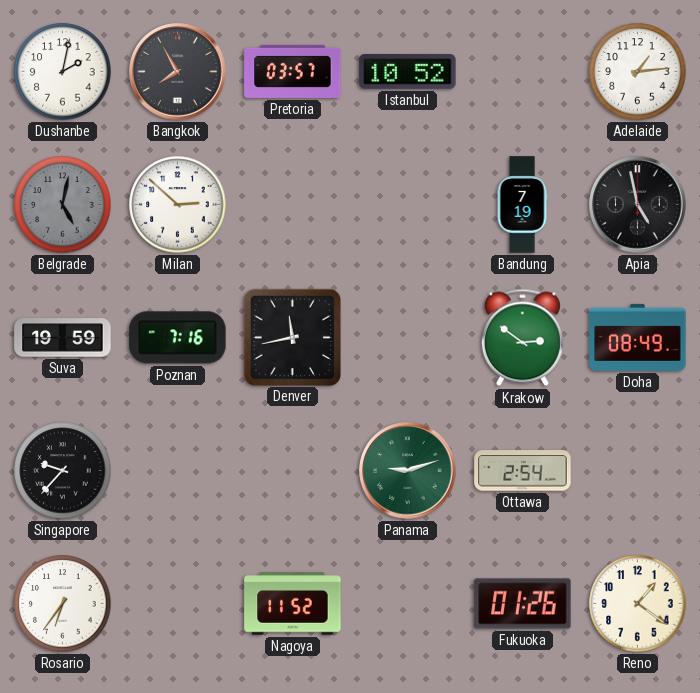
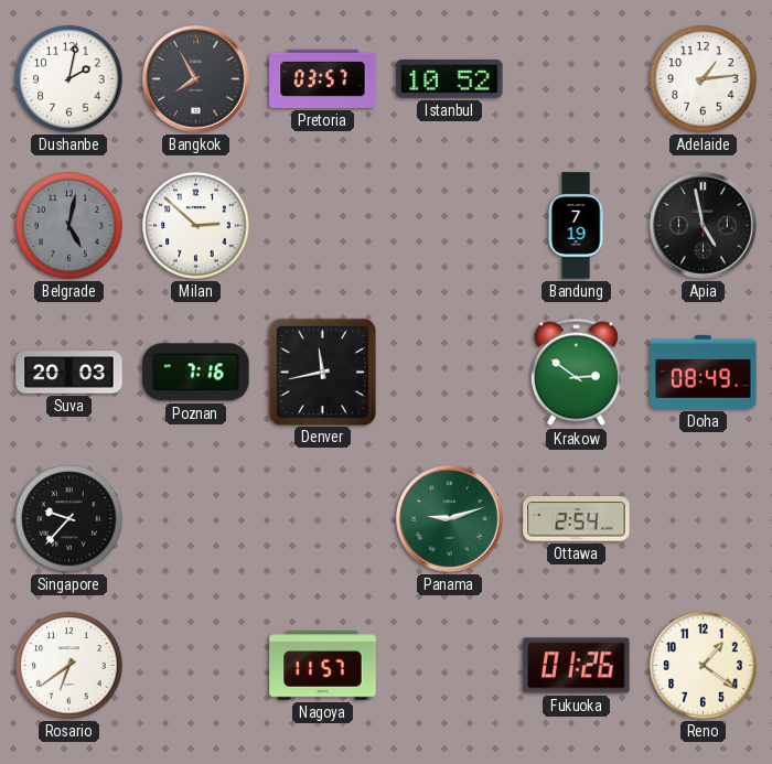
Suva: 19:59 -> 20:03 (69, 373)
Rosario: 6:36 -> 6:39 (69, 666)
Nagoya: 11:52 -> 11:57 (323, 666)
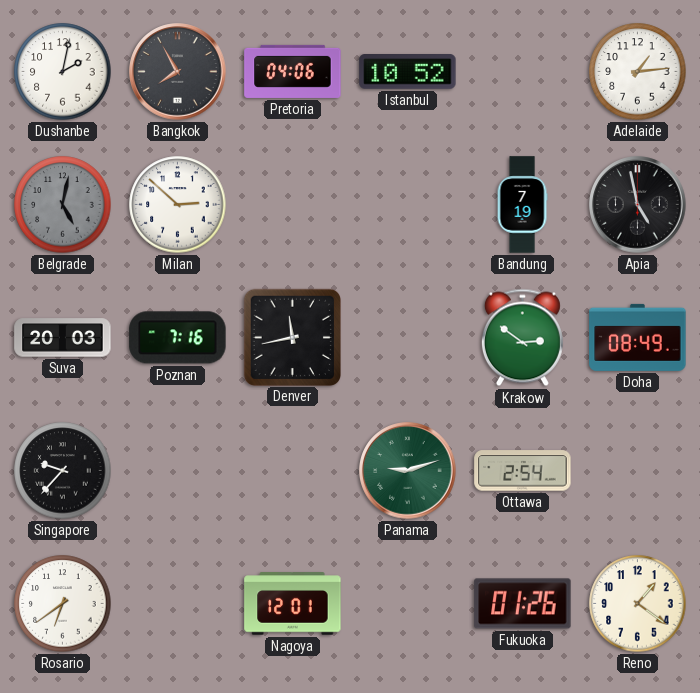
Pretoria: 03:57 -> 04:06 (293, 71)
Nagoya: 11:57 -> 12:01 (293, 604)
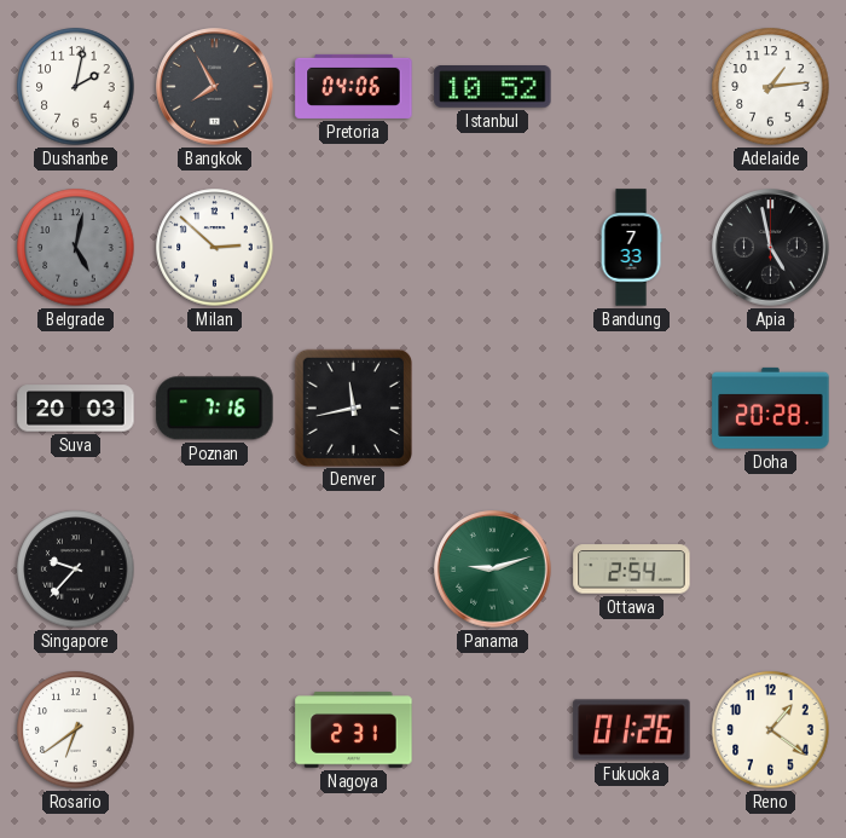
Bandung: 7:19 -> 7:33 (631, 248)
Krakow: 2:51 -> none (522, 338)
Doha: 08:49 -> 20:28 (771, 408)
Nagoya: 12:01 -> 2:31 (354, 730)
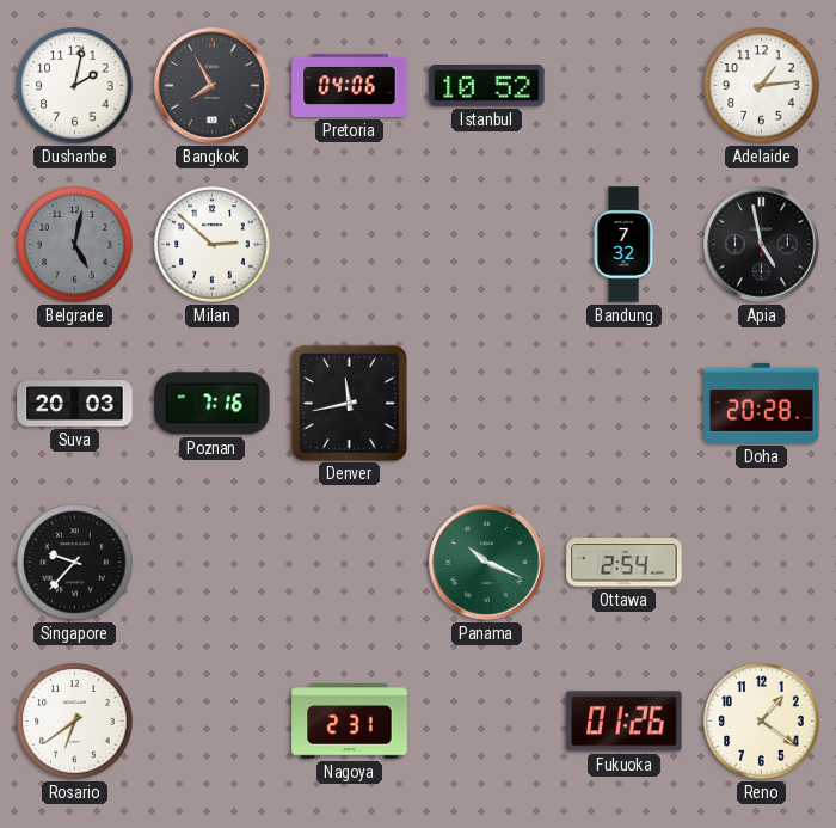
Bandung: 7:33 -> 7:32 (623, 245)
Panama: 9:12 -> 10:19 (487, 563)
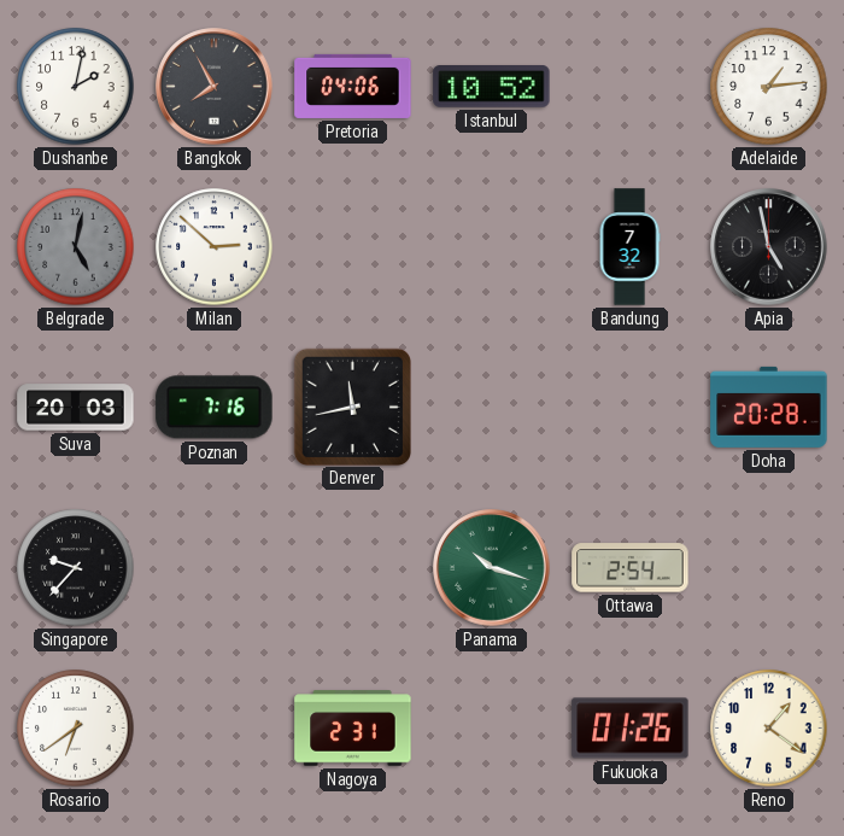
Panama: 10:19 -> 10:18 (492, 568)
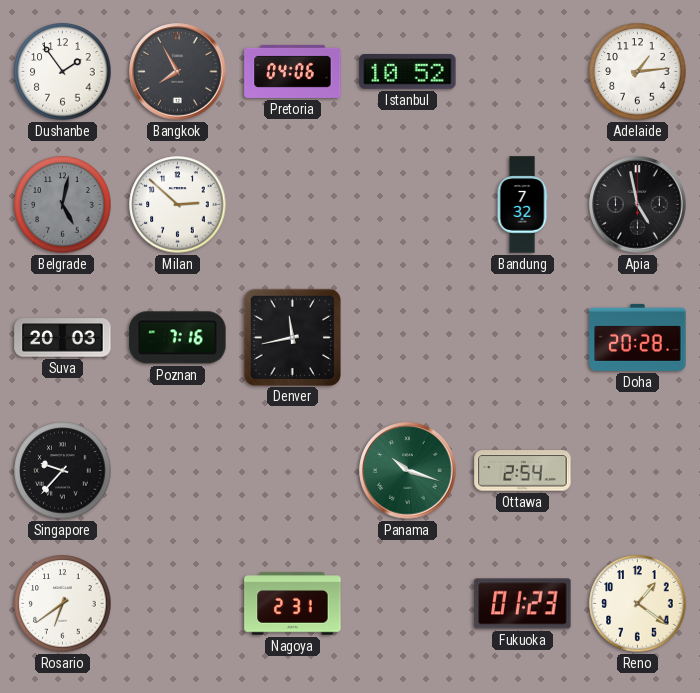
Dushanbe: 2:02 -> 1:54 (63, 72)
Fukuoka: 01:26 -> 01:23 (523, 604)
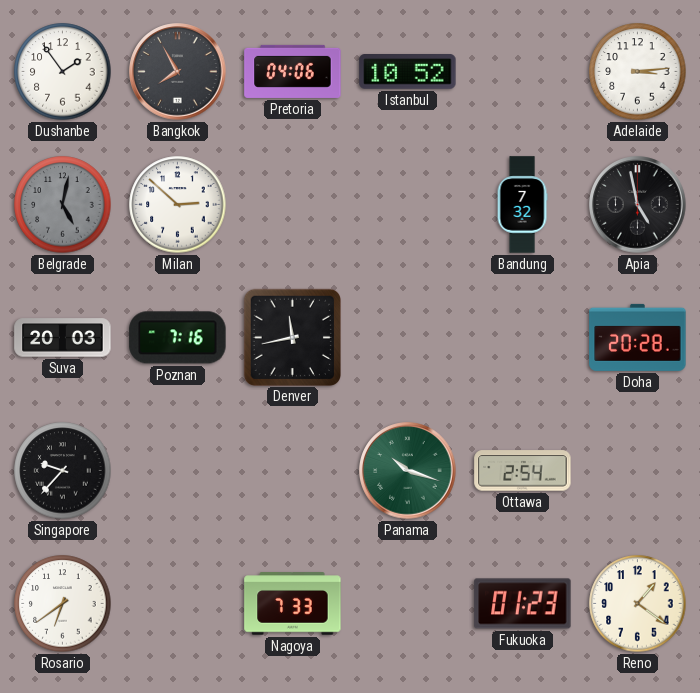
Adelaide: 1:14 -> 3:14 (638, 72)
Nagoya: 2:31 -> 7:33 (293, 604)
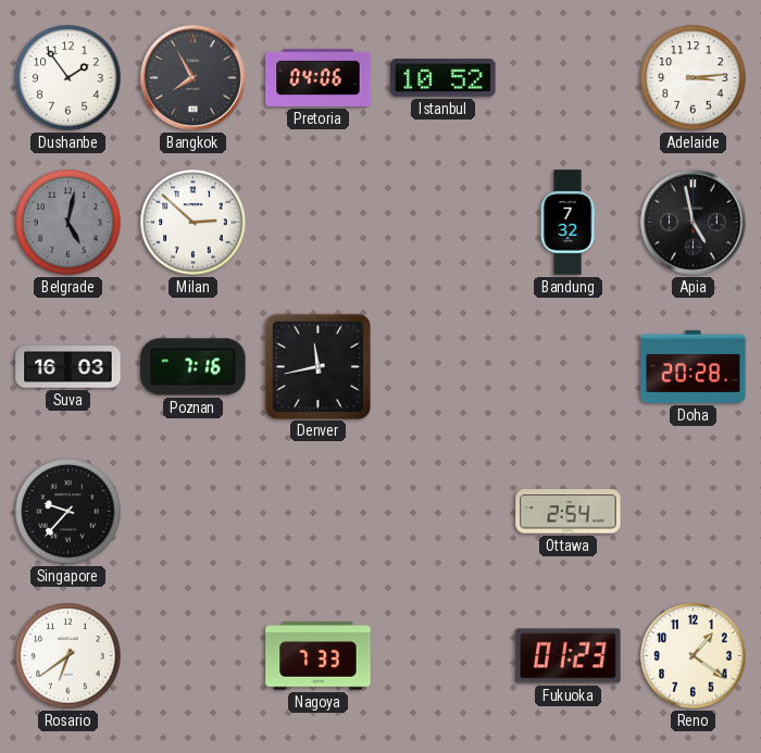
Suva: 20:03 -> 16:03 (68, 367)
Panama: 10:18 -> none (408, 471)
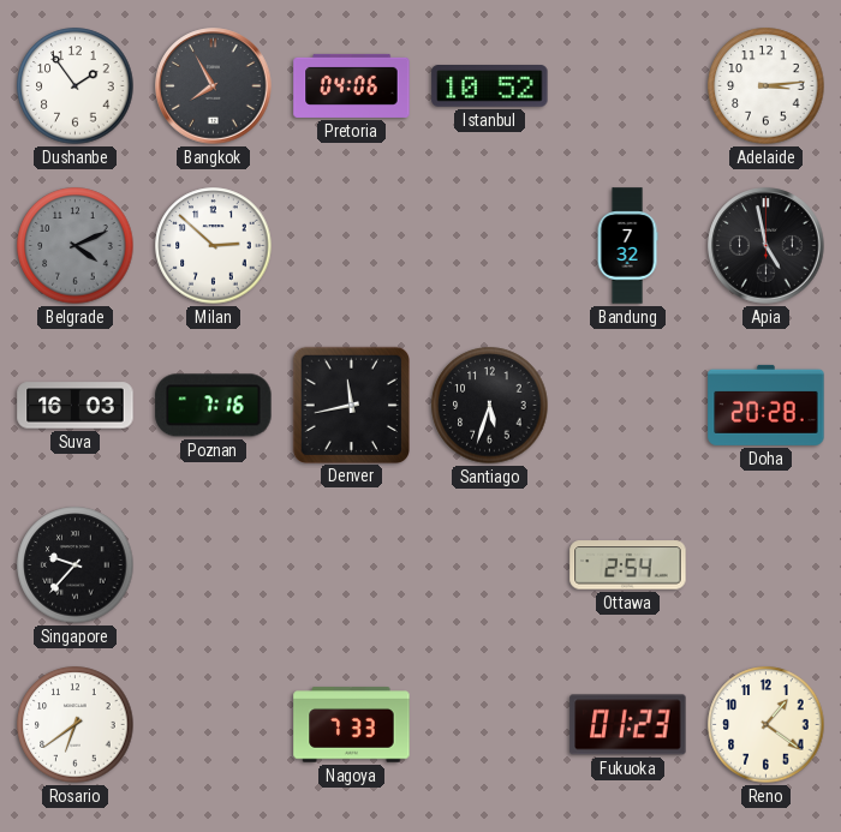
Belgrade: 5:02 -> 4:11 (76, 246)
Santiago: none -> 5:33 (490, 406)
